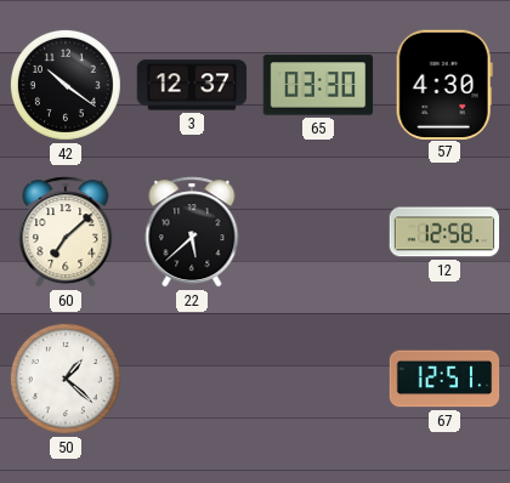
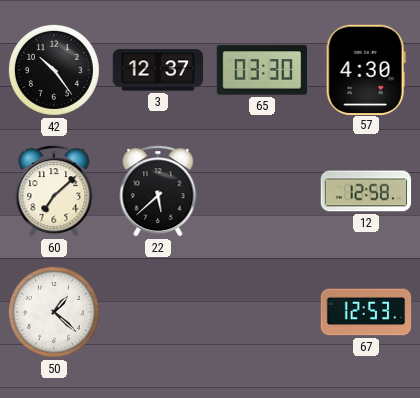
42: 10:21 -> 10:24 (54, 70)
67: 12:51 -> 12:53 (366, 312)
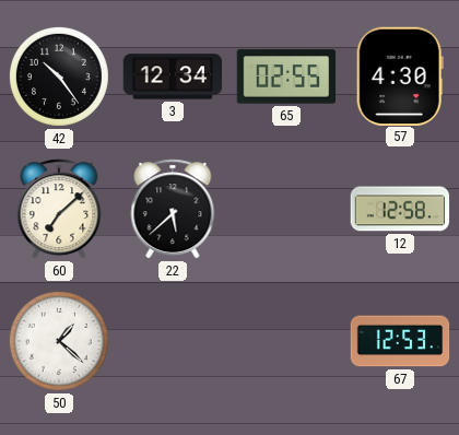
3: 12:37 -> 12:34 (173, 77)
65: 03:30 -> 02:55 (286, 77)
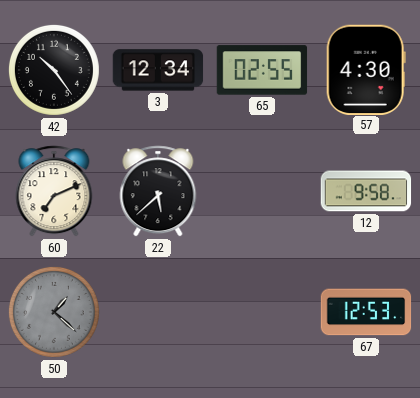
60: 7:08 -> 7:11 (54, 191)
12: 12:58 -> 9:58 (366, 191)
50 dial: white -> grey (54, 312)
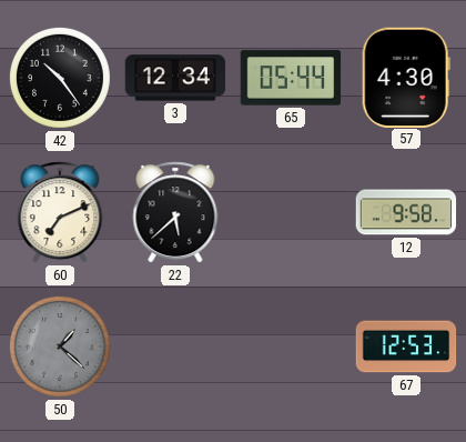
65: 02:55 -> 05:44 (291, 78)
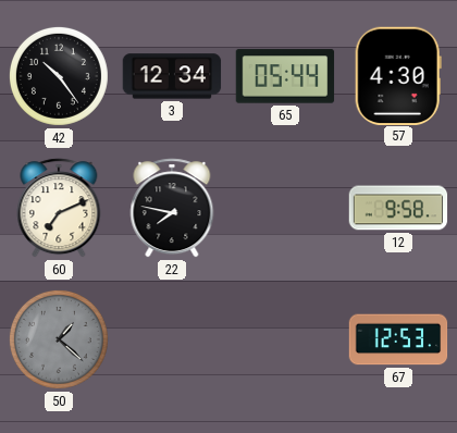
22: 5:38 -> 7:47 (172, 208)
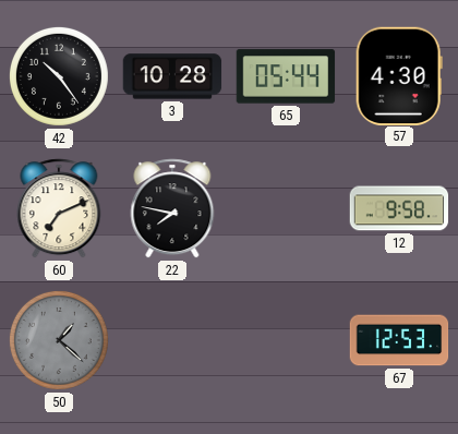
3: 12:34 -> 10:28 (172, 76)
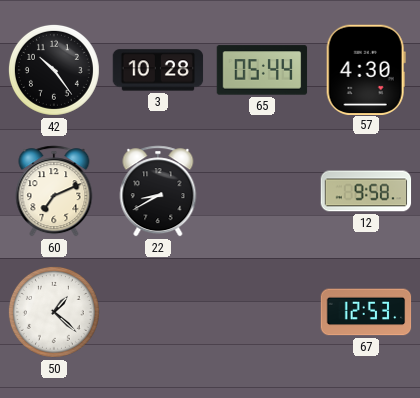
22: 7:47 -> 8:40 (158, 191)
50 dial: grey -> white (54, 312)
